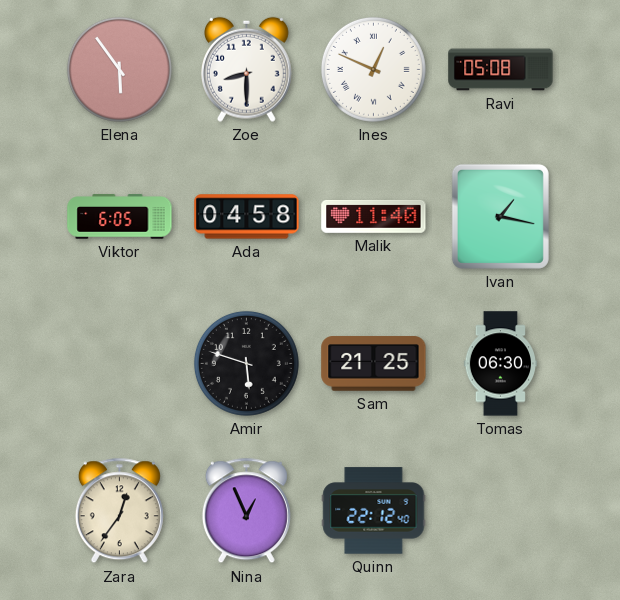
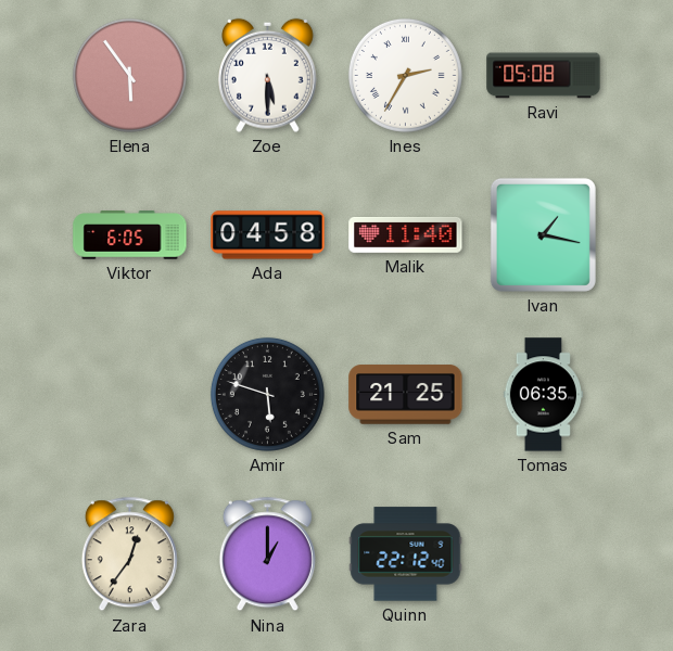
Zoe: 8:30 -> 5:30 (267, 75)
Ines: 12:49 -> 2:35 (405, 75)
Tomas: 06:30 -> 06:35 (544, 395)
Nina: 12:56 -> 1:00 (267, 554)
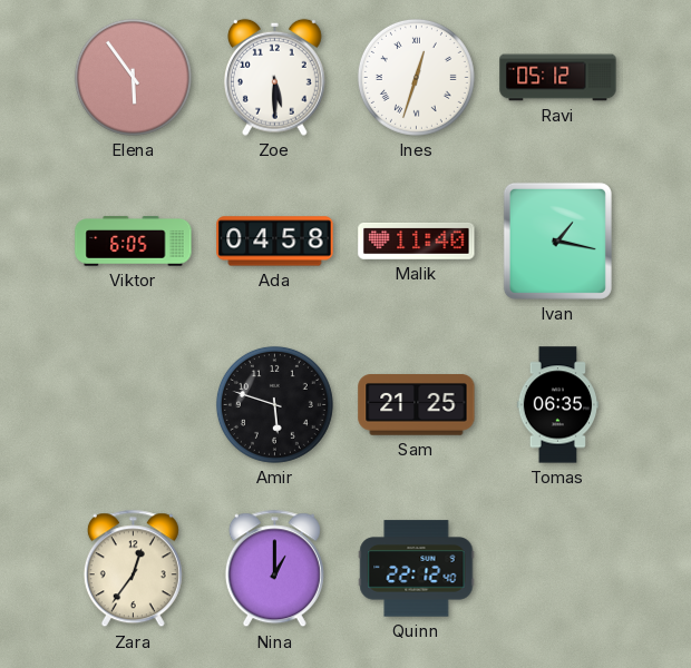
Ines: 2:35 -> 12:33 (416, 77)
Ravi: 05:08 -> 05:12 (558, 78)
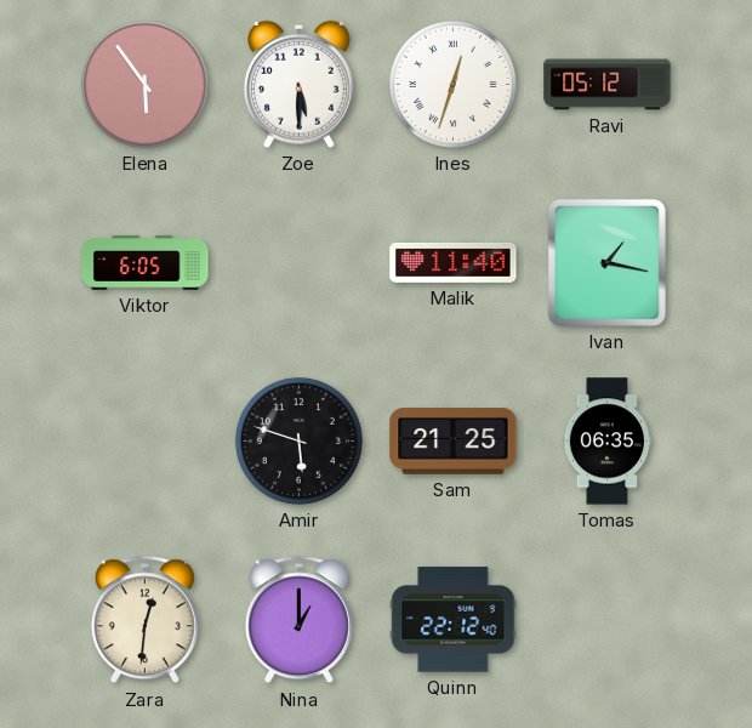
Ada: 04:58 -> none (275, 242)
Zara: 12:36 -> 12:31 (144, 620)
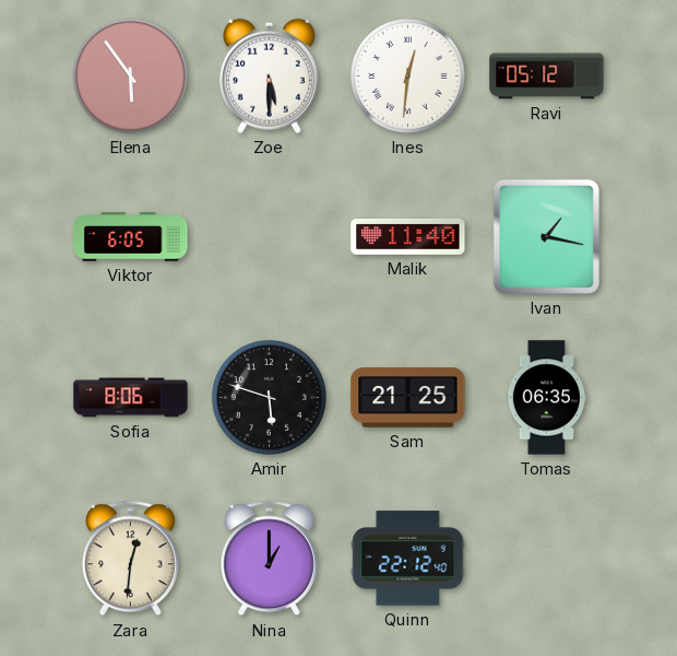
Ines: 12:33 -> 12:31 (407, 75)
Sofia: none -> 8:06 (131, 398)
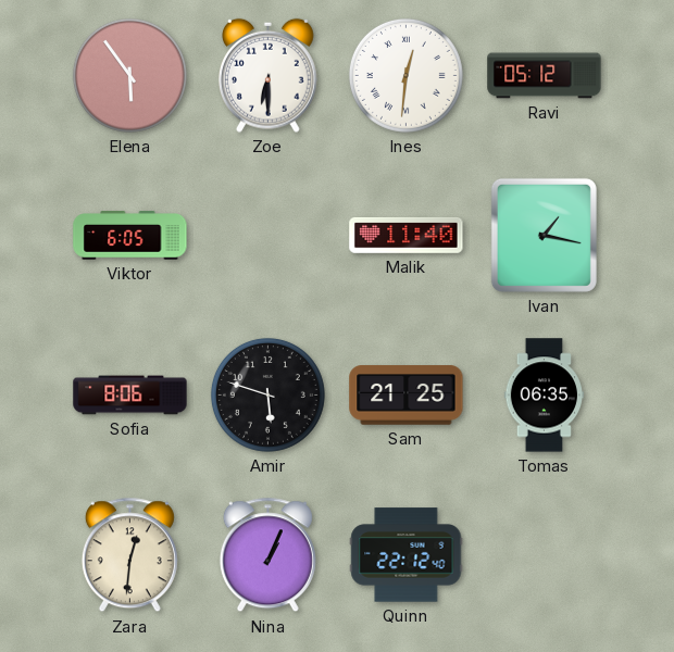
Zoe: 5:30 -> 6:30 (267, 75)
Nina: 1:00 -> 1:04 (267, 555)
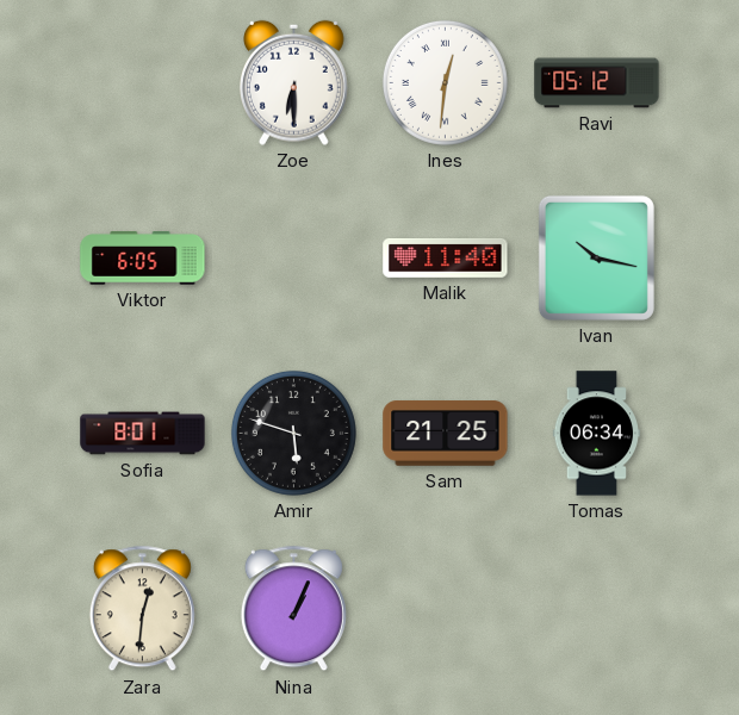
Elena: 5:54 -> none (129, 75)
Ivan: 1:17 -> 10:17 (596, 257)
Sofia: 8:06 -> 8:01 (143, 434)
Tomas: 06:35 -> 06:34 (597, 434)
Quinn: 22:12 -> none (407, 555)
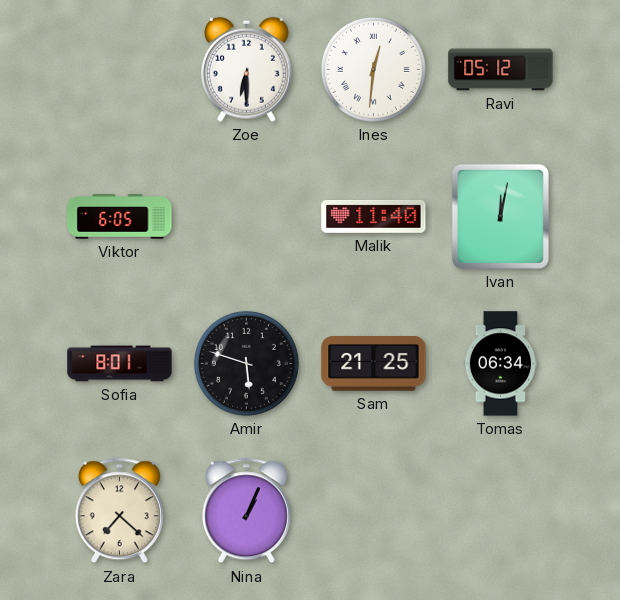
Ivan: 10:17 -> 12:02 (500, 216)
Zara: 12:31 -> 7:22 (119, 511)
